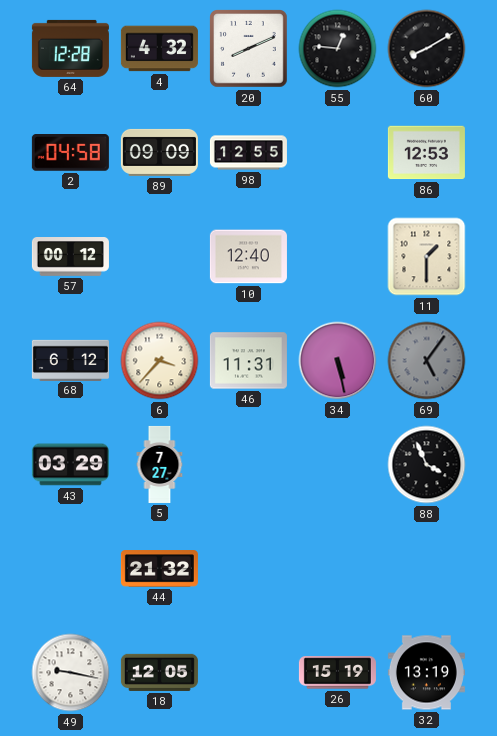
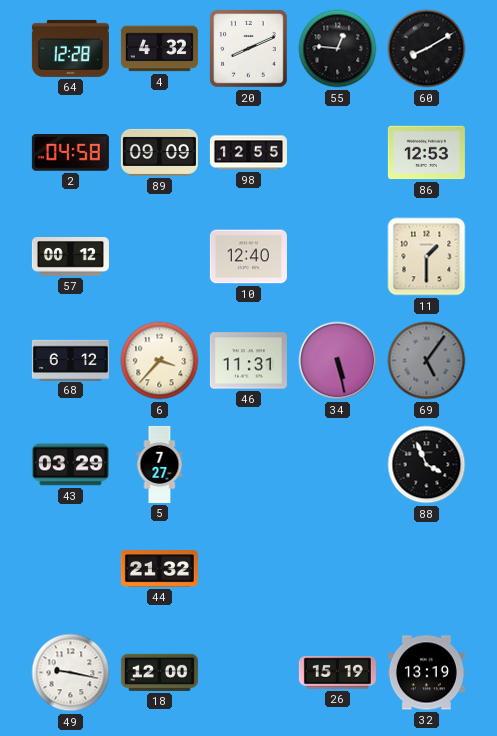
18: 12:05 -> 12:00 (159, 672)
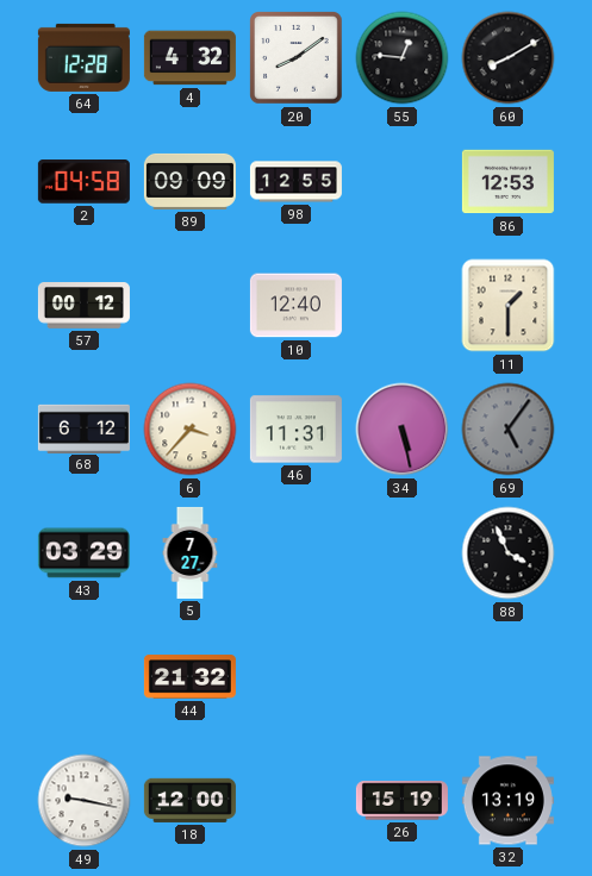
20: 8:11 -> 8:09 (297, 58)
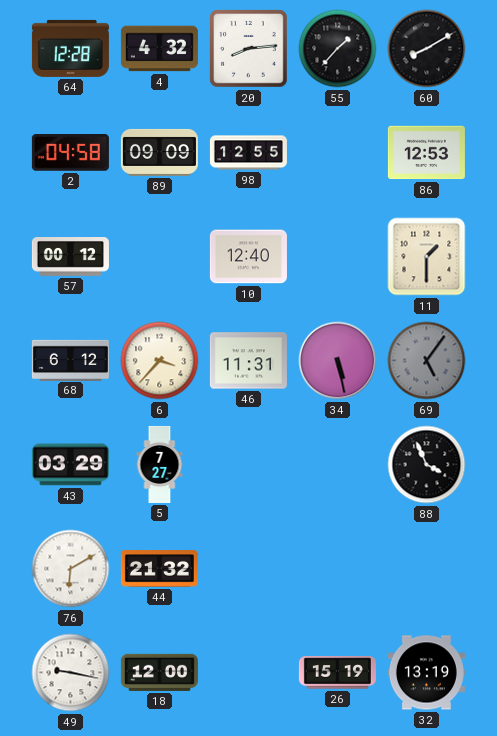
20: 8:09 -> 8:14 (249, 49)
55: 12:46 -> 1:37 (338, 49)
76: none -> 6:10 (71, 569)
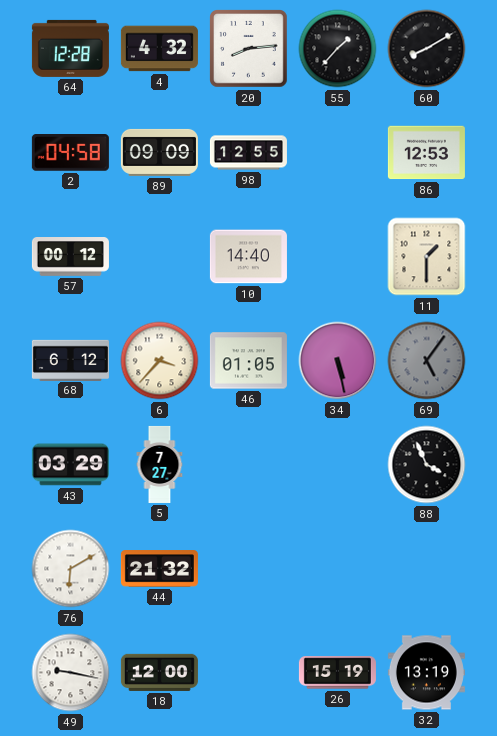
10: 12:40 -> 14:40 (248, 257)
46: 11:31 -> 01:05 (248, 361)
